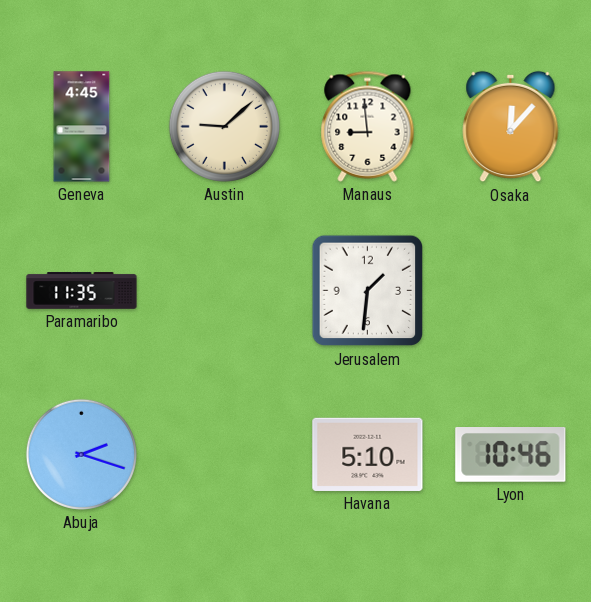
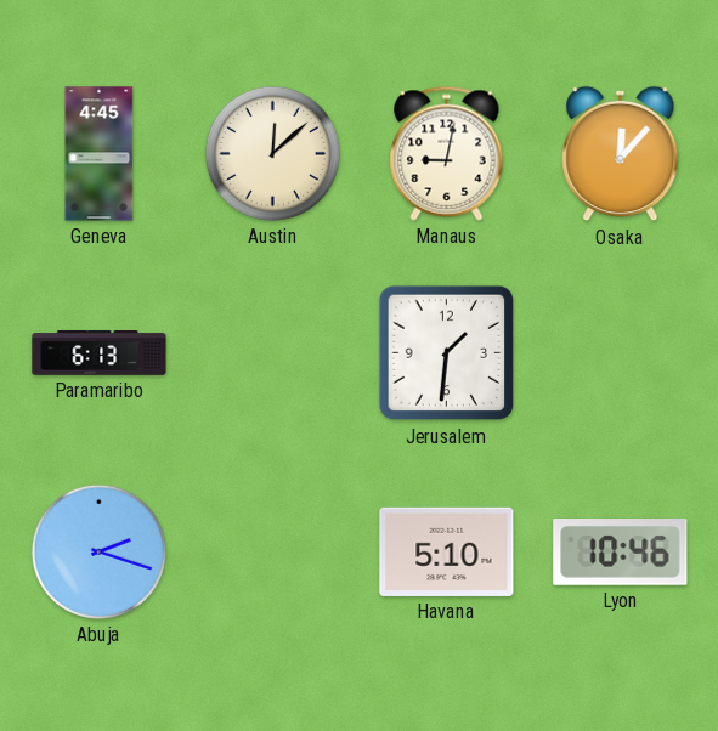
Austin: 9:08 -> 12:08 (272, 153)
Manaus: 8:59 -> 9:02 (447, 153)
Paramaribo: 11:35 -> 6:13 (100, 353)
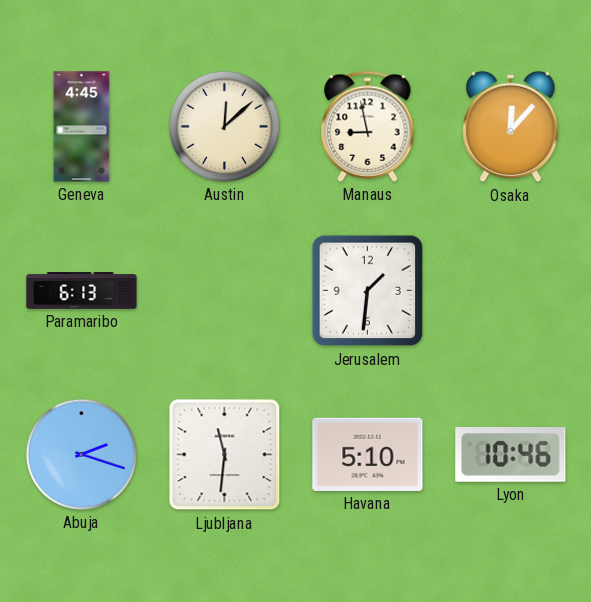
Manaus: 9:02 -> 8:58 (368, 126)
Ljubljana: none -> 11:31 (225, 455)
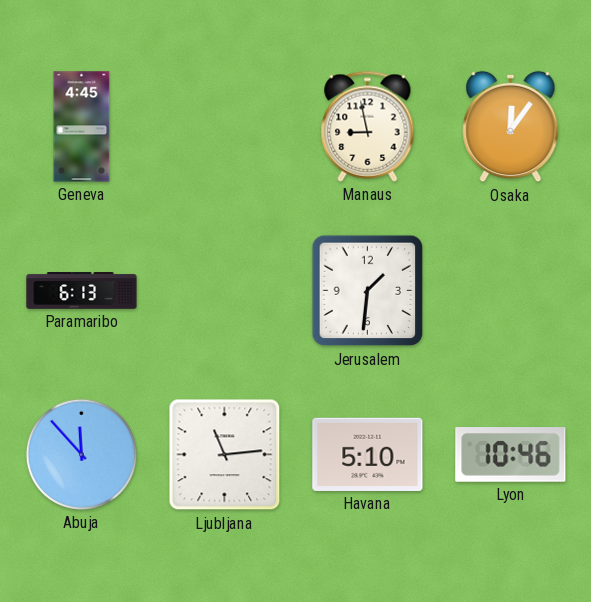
Austin: 12:08 -> none (224, 126)
Osaka: 12:07 -> 12:06 (511, 127)
Abuja: 2:18 -> 11:53 (81, 454)
Ljubljana: 11:31 -> 11:14 (225, 455)
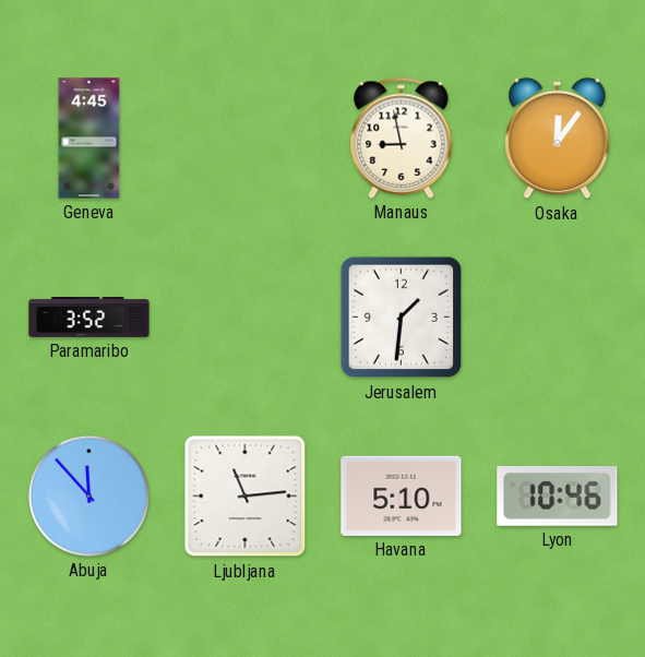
Paramaribo: 6:13 -> 3:52 (89, 318)
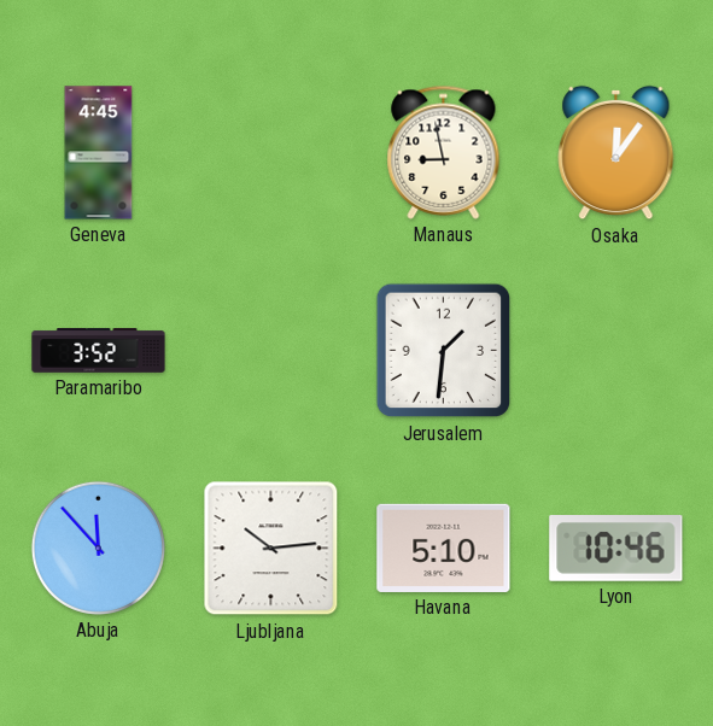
Ljubljana: 11:14 -> 10:14 (271, 549)
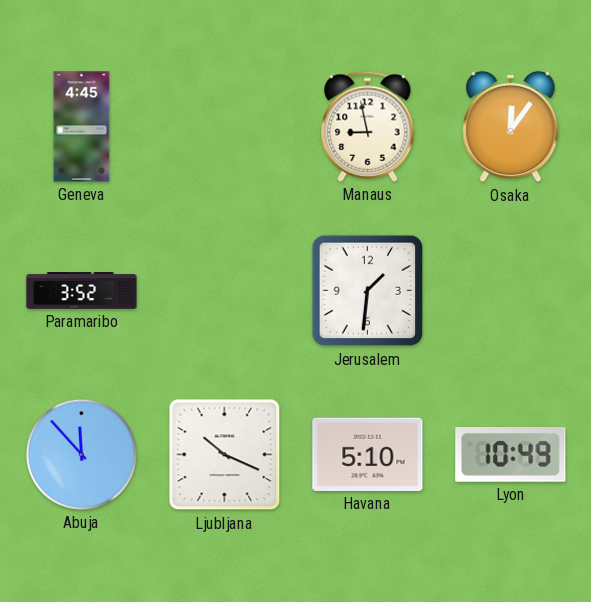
Ljubljana: 10:14 -> 10:19 (225, 455)
Lyon: 10:46 -> 10:49 (511, 455)
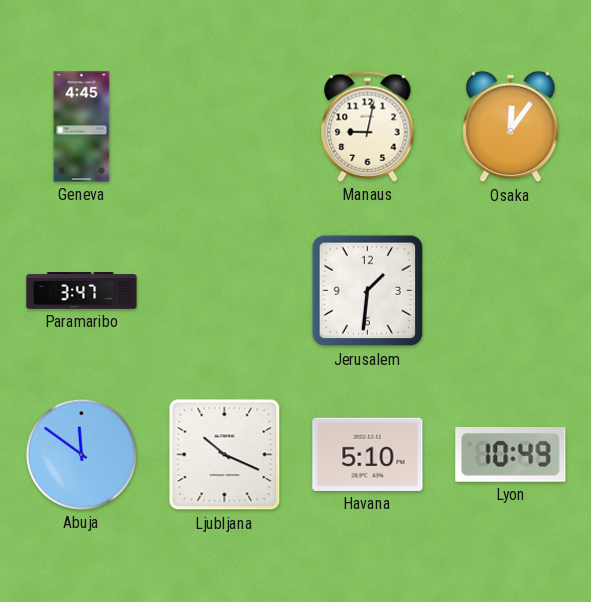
Manaus: 8:58 -> 9:02 (368, 126)
Paramaribo: 3:52 -> 3:47 (82, 291)
Abuja: 11:53 -> 11:51 (81, 454)
